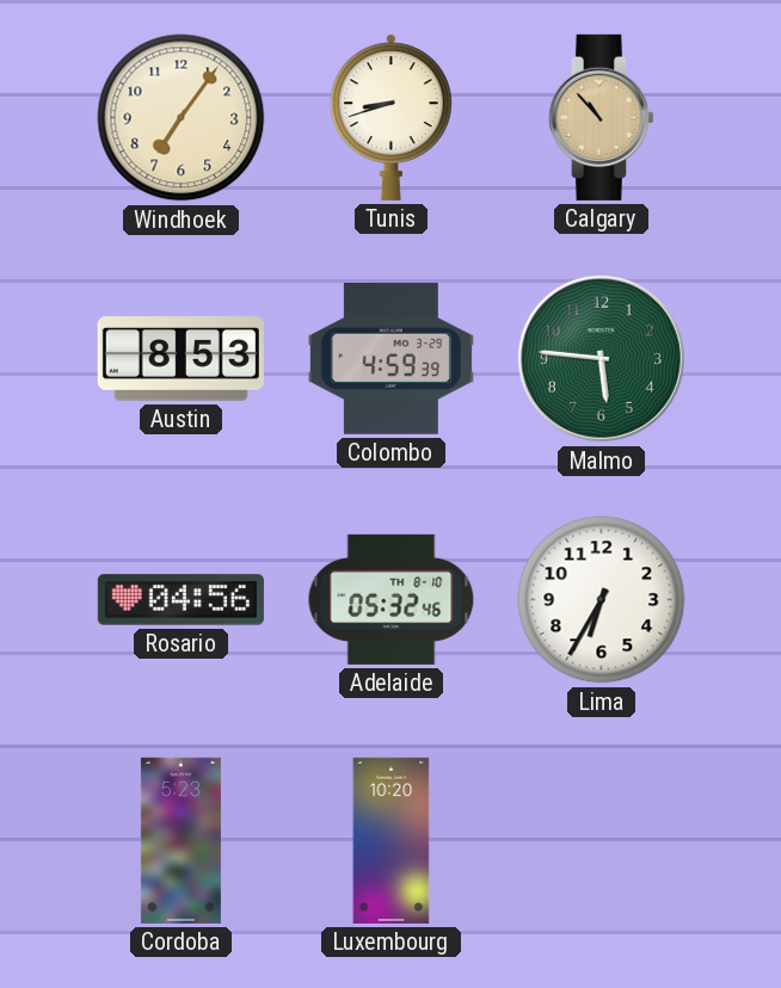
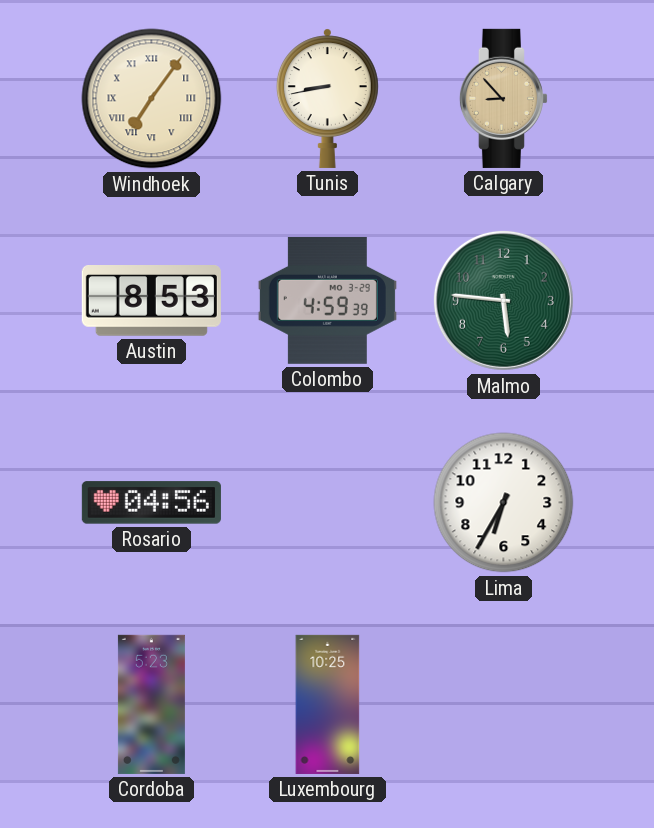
Windhoek numerals: Arabic -> Roman (152, 99)
Tunis: 8:42 -> 8:43 (327, 98)
Calgary: 10:53 -> 8:53 (503, 98)
Adelaide: 05:32 -> none (392, 599)
Luxembourg: 10:20 -> 10:25 (328, 704)
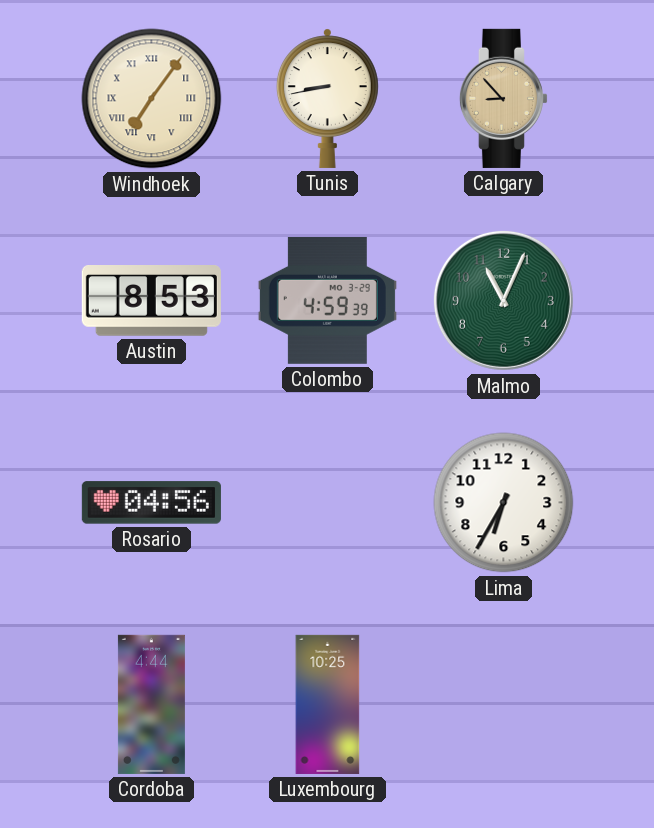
Malmo: 5:46 -> 11:04 (503, 300)
Cordoba: 5:23 -> 4:44 (151, 704)
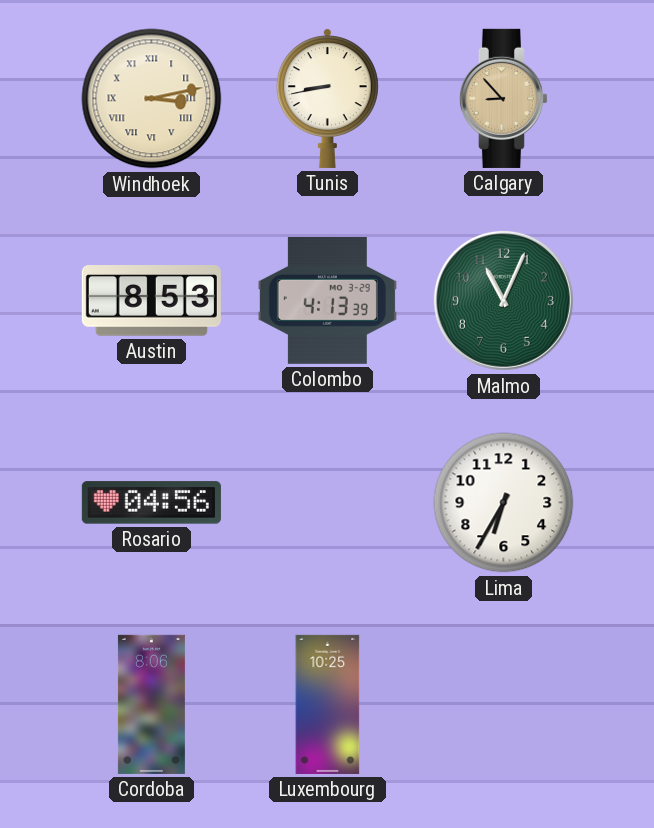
Windhoek: 7:06 -> 3:13 (152, 99)
Colombo: 4:59 -> 4:13 (327, 300)
Cordoba: 4:44 -> 8:06 (151, 704)
